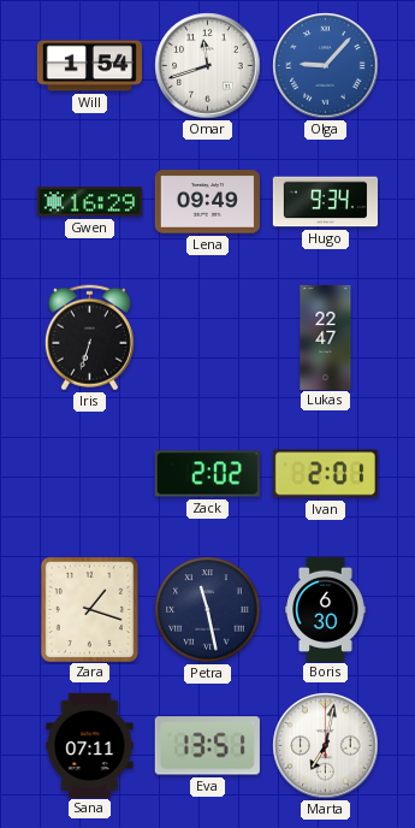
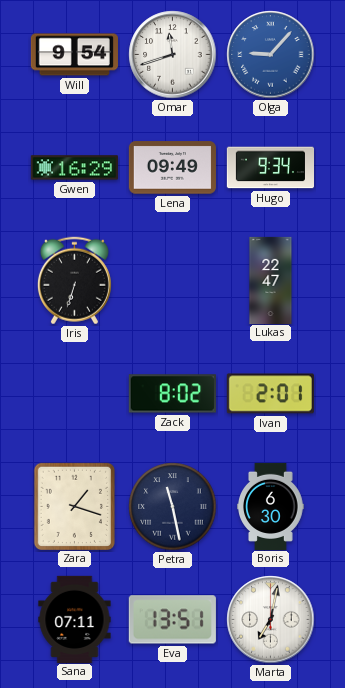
Will: 1:54 -> 9:54 (74, 55)
Zack: 2:02 -> 8:02 (172, 394)
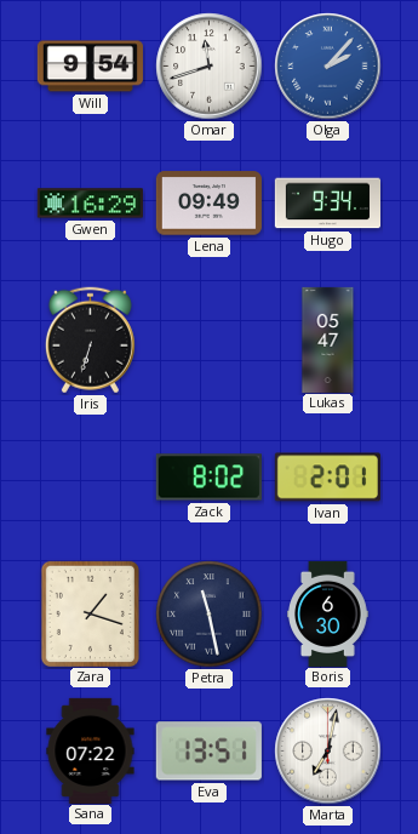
Olga: 9:07 -> 2:07 (328, 67)
Lukas: 22:47 -> 05:47 (328, 339)
Sana: 07:11 -> 07:22 (91, 750)
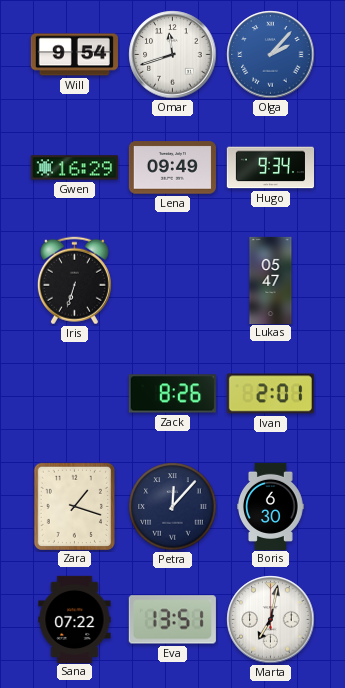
Zack: 8:02 -> 8:26 (172, 394)
Petra: 11:28 -> 12:07 (173, 507)
